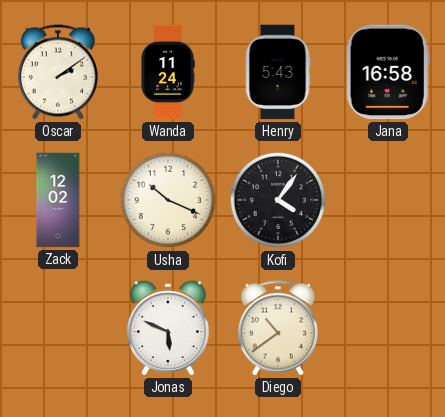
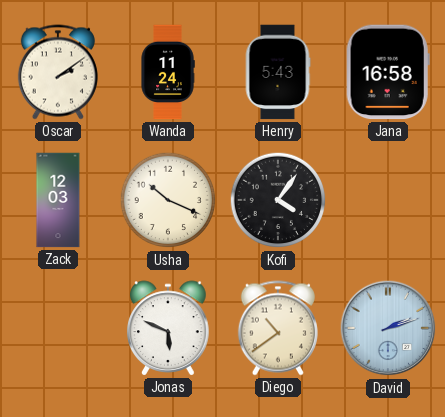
Zack: 12:02 -> 12:03 (58, 200)
David: none -> 2:12 (388, 328)
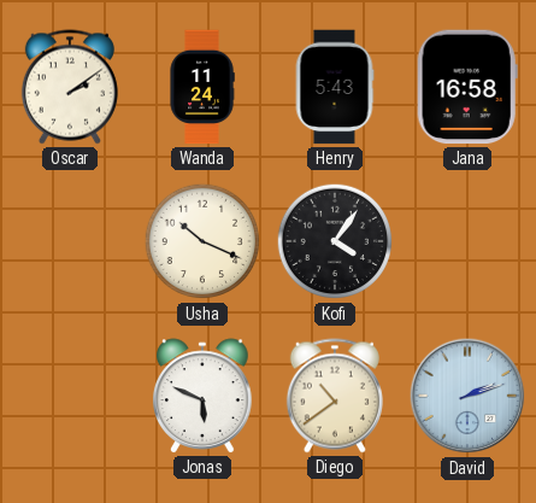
Zack: 12:03 -> none (58, 200)
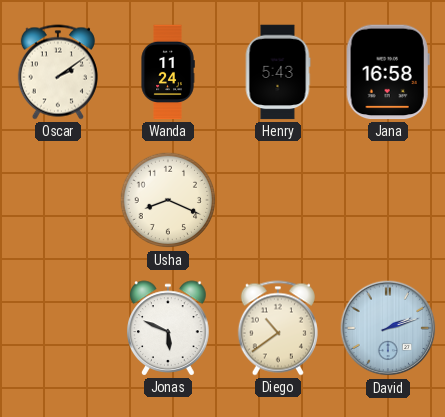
Usha: 10:19 -> 8:19 (168, 200)
Kofi: 4:06 -> none (335, 241)
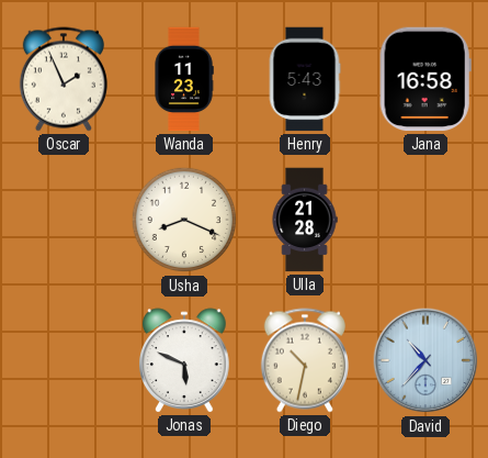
Oscar: 2:09 -> 1:56 (64, 79)
Wanda: 11:24 -> 11:23 (184, 79)
Ulla: none -> 21:28 (305, 220)
Diego: 10:39 -> 10:32 (305, 360)
David: 2:12 -> 10:37 (425, 360)
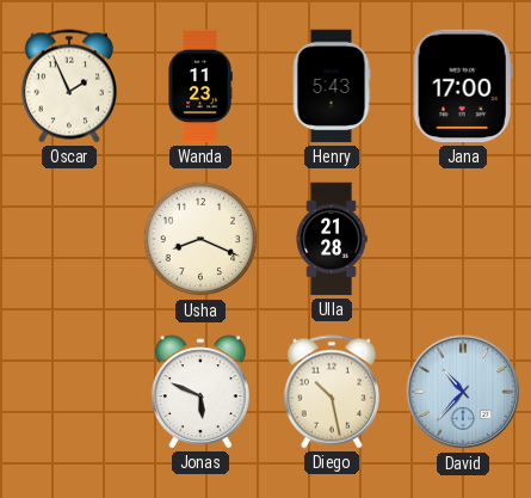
Jana: 16:58 -> 17:00 (463, 86)
Diego: 10:32 -> 10:28 (332, 392)
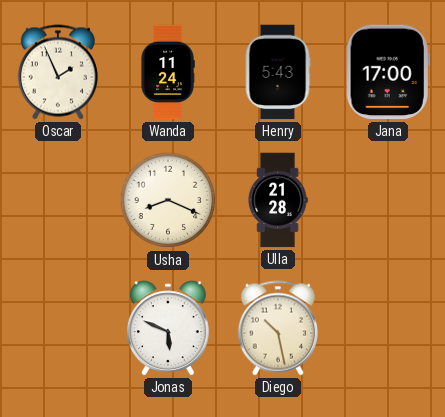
Wanda: 11:23 -> 11:24 (168, 72)
David: 10:37 -> none (463, 392)
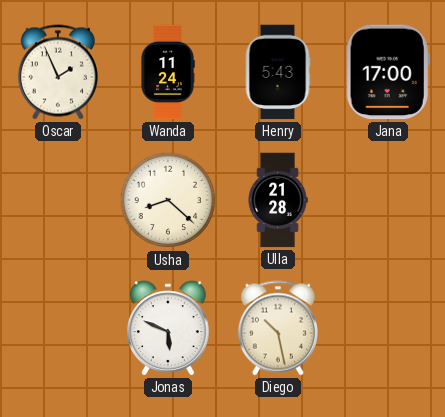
Usha: 8:19 -> 8:22 (168, 200)
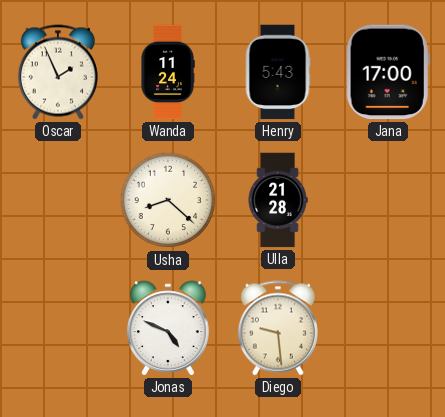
Jonas: 5:49 -> 4:49 (168, 328)
Diego: 10:28 -> 9:29 (278, 328)
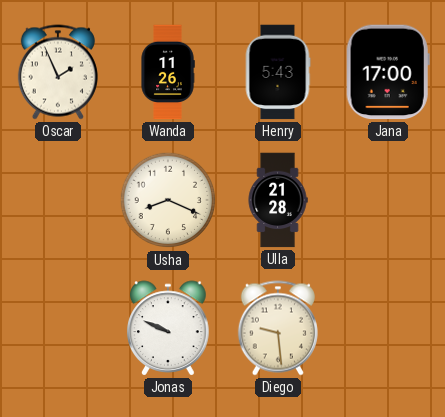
Wanda: 11:24 -> 11:26 (168, 72)
Usha: 8:22 -> 8:19 (168, 200)
Jonas: 4:49 -> 9:49 (168, 328)
